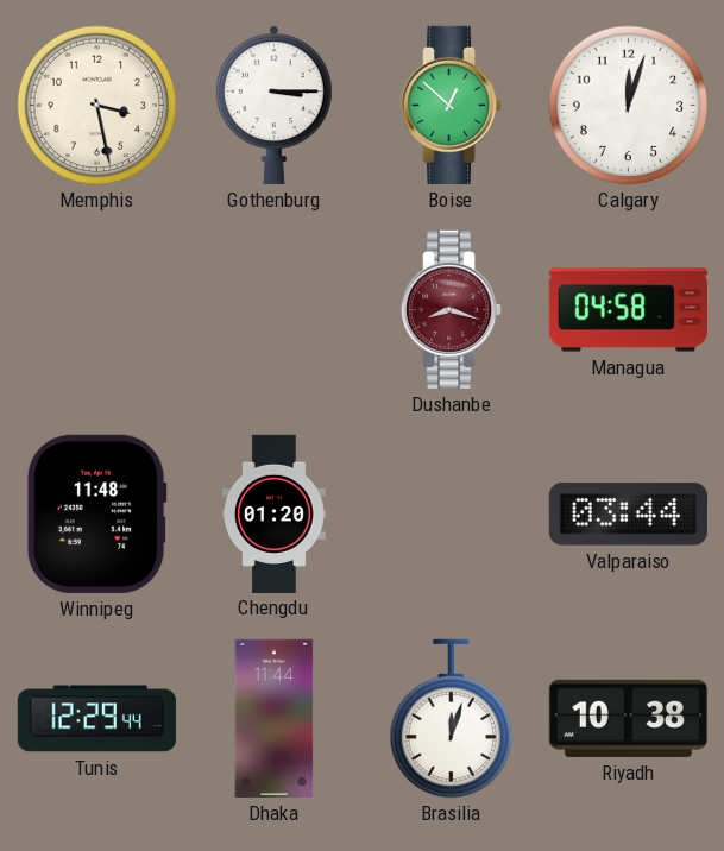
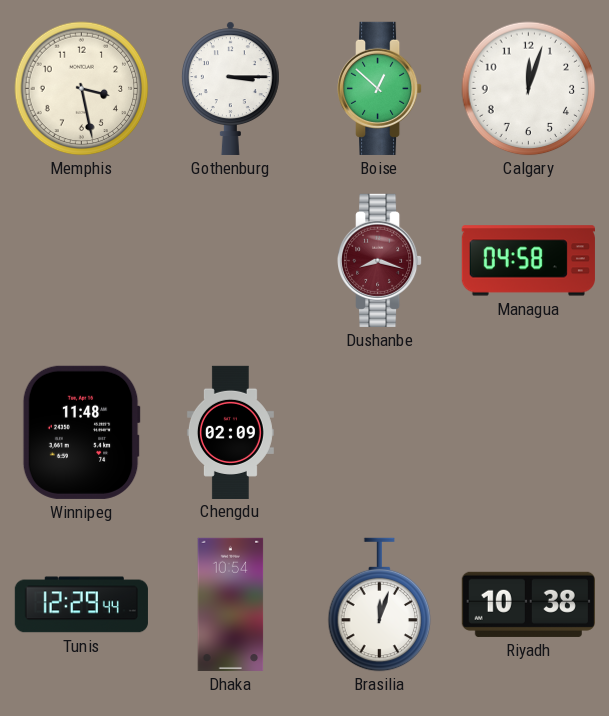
Chengdu: 01:20 -> 02:09 (230, 432)
Valparaiso: 03:44 -> none (628, 515)
Dhaka: 11:44 -> 10:54 (231, 604)
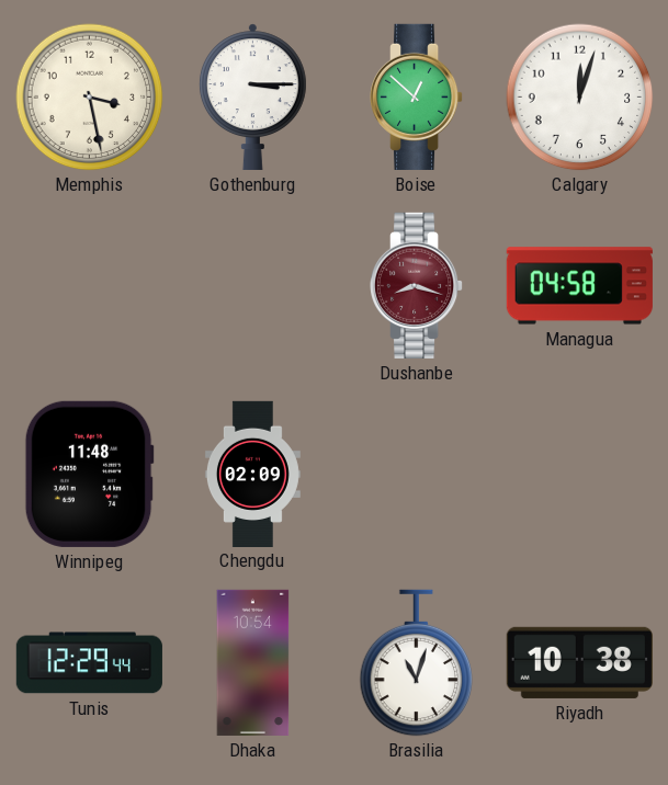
Brasilia: 12:03 -> 11:03 (417, 663)
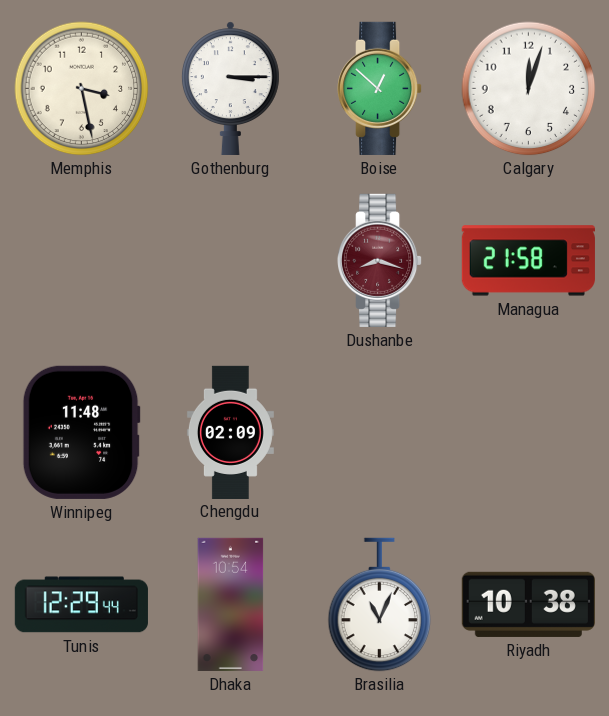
Managua: 04:58 -> 21:58 (528, 261)
Brasilia: 11:03 -> 11:04 (380, 605)
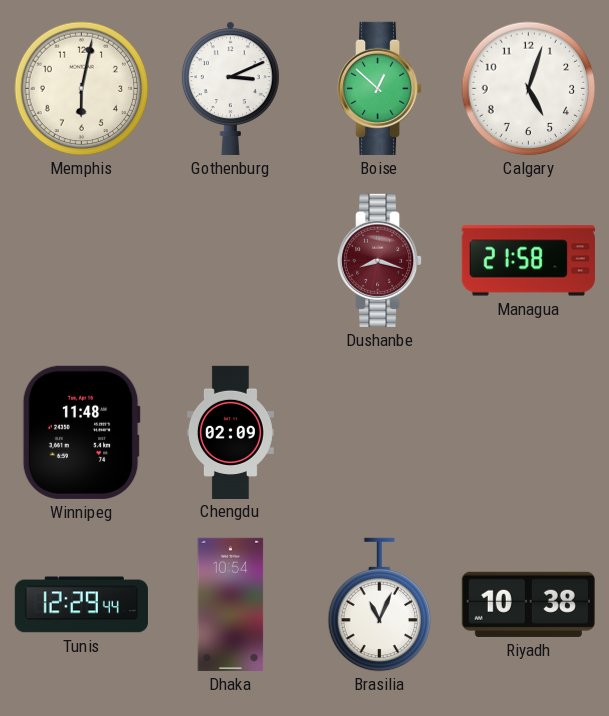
Memphis: 3:28 -> 6:02 (82, 89)
Gothenburg: 3:15 -> 3:11 (230, 88)
Calgary: 12:03 -> 5:03 (529, 89)
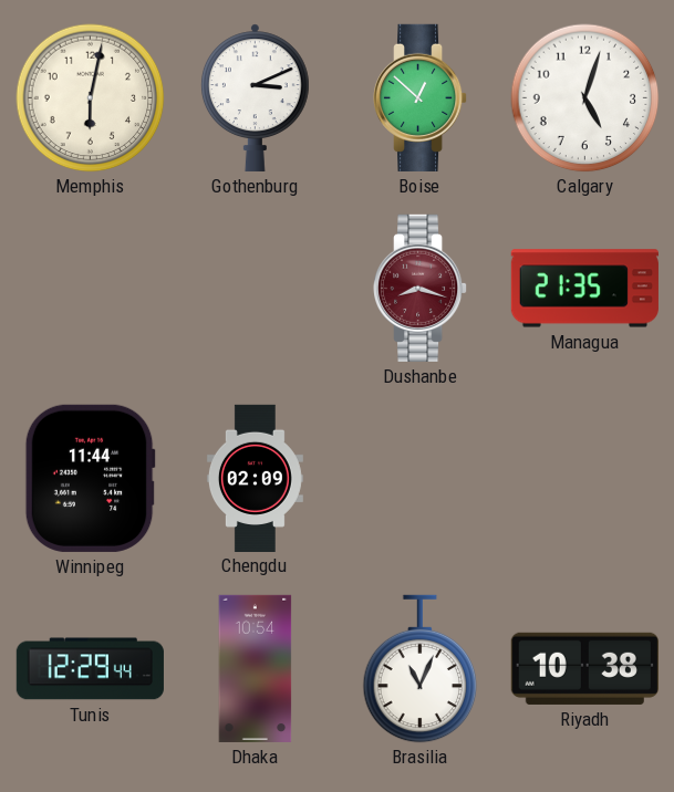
Managua: 21:58 -> 21:35 (584, 289)
Winnipeg: 11:48 -> 11:44 (90, 478)
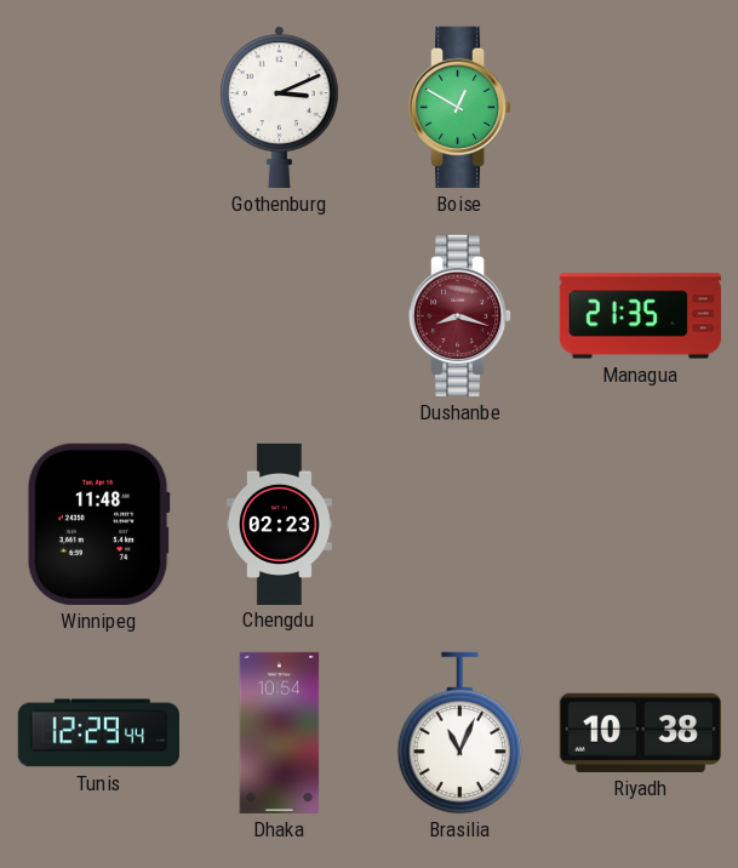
Memphis: 6:02 -> none (91, 98)
Boise: 12:52 -> 12:50 (462, 107)
Calgary: 5:03 -> none (585, 98)
Winnipeg: 11:44 -> 11:48 (98, 524)
Chengdu: 02:09 -> 02:23 (279, 524)
